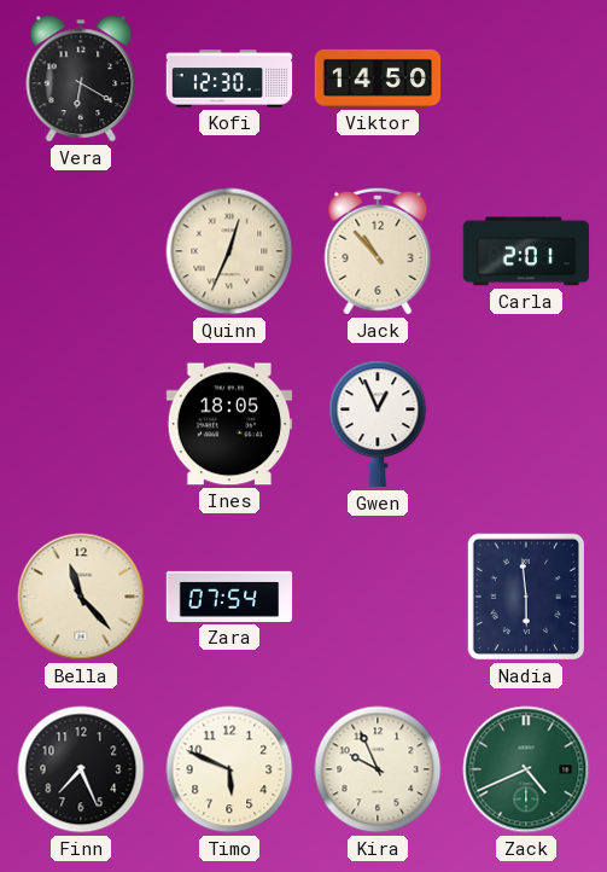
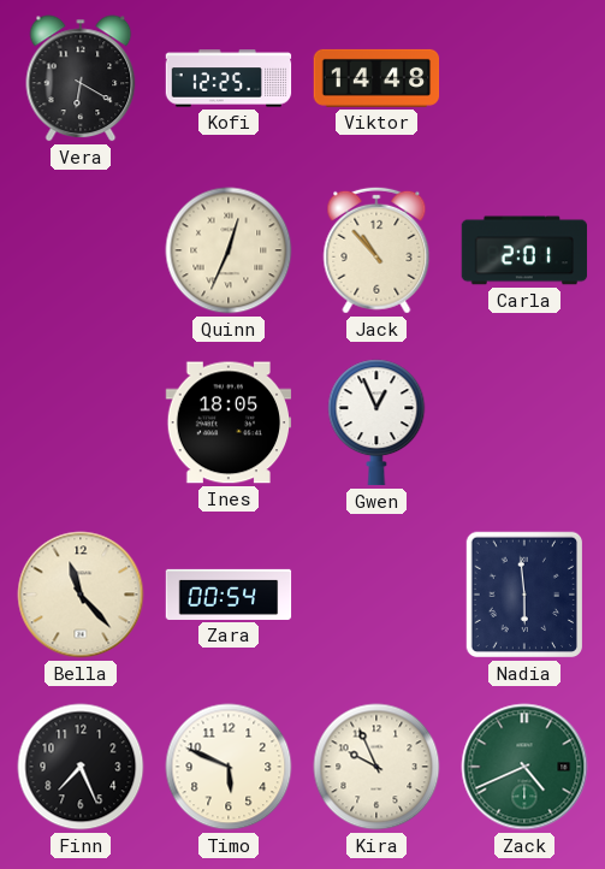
Kofi: 12:30 -> 12:25 (229, 78)
Viktor: 14:50 -> 14:48 (376, 78)
Zara: 07:54 -> 00:54 (229, 595)
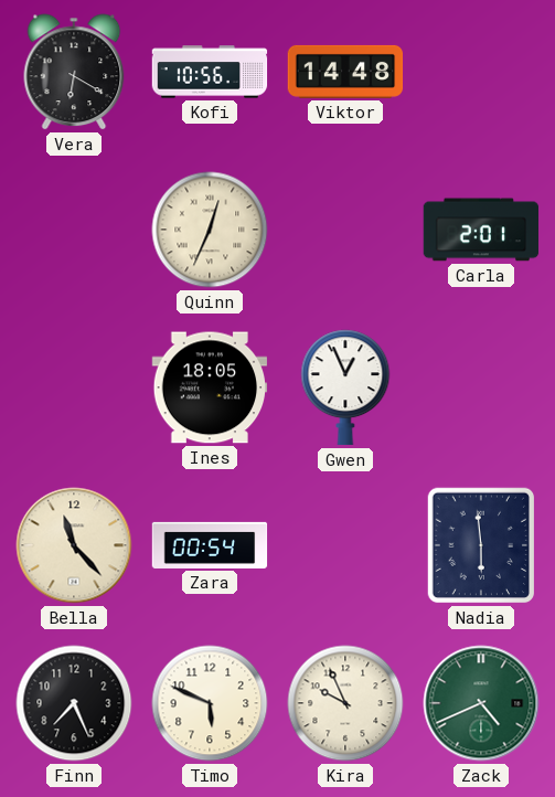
Kofi: 12:25 -> 10:56 (210, 72)
Jack: 10:53 -> none (376, 250)
